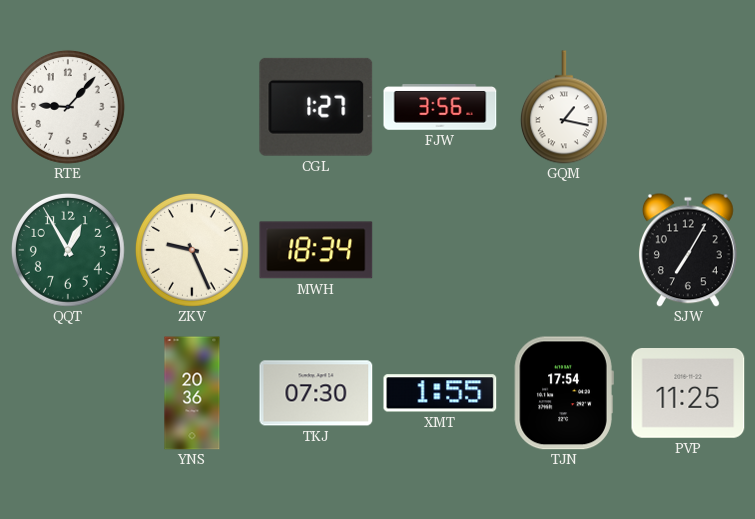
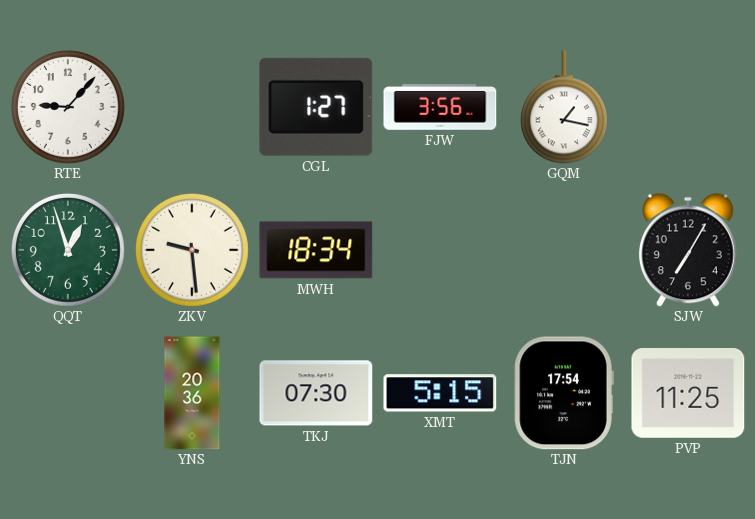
QQT: 12:55 -> 12:57 (68, 250)
ZKV: 9:26 -> 9:29 (192, 250)
XMT: 1:55 -> 5:15 (440, 393)
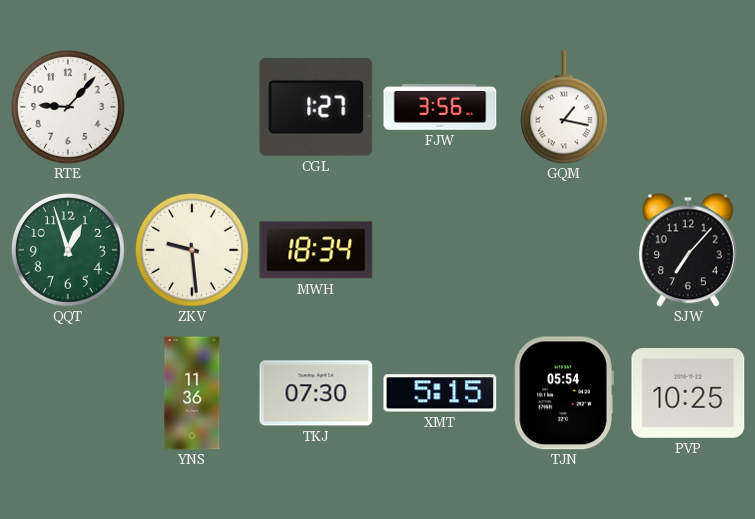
SJW: 7:05 -> 7:07 (688, 250)
YNS: 20:36 -> 11:36 (192, 393)
TJN: 17:54 -> 05:54 (564, 393)
PVP: 11:25 -> 10:25 (688, 394)
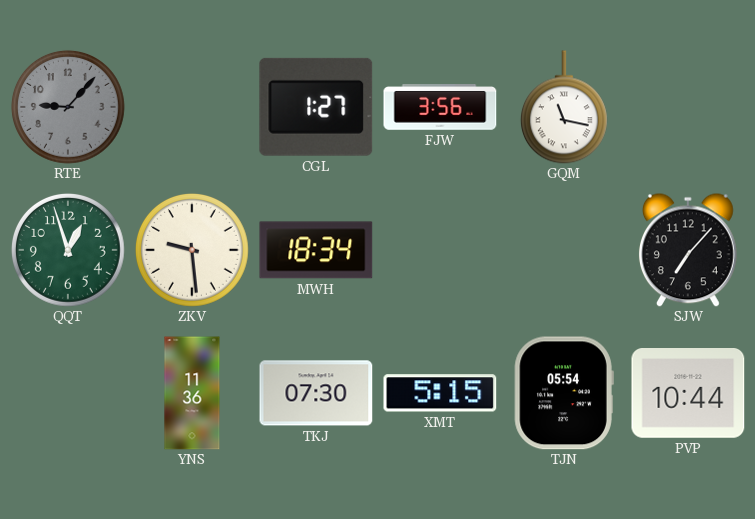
RTE dial: white -> grey (68, 107)
GQM: 1:17 -> 11:17 (564, 107)
PVP: 10:25 -> 10:44 (688, 394)
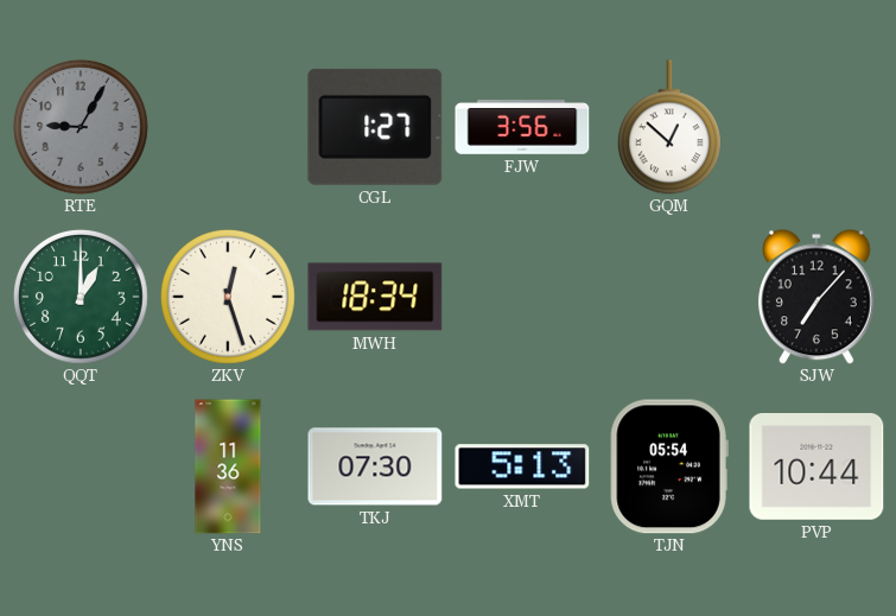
RTE: 9:07 -> 9:05 (81, 127)
GQM: 11:17 -> 12:52 (669, 127)
QQT: 12:57 -> 1:00 (81, 297)
ZKV: 9:29 -> 12:27 (228, 297)
XMT: 5:15 -> 5:13 (522, 466)
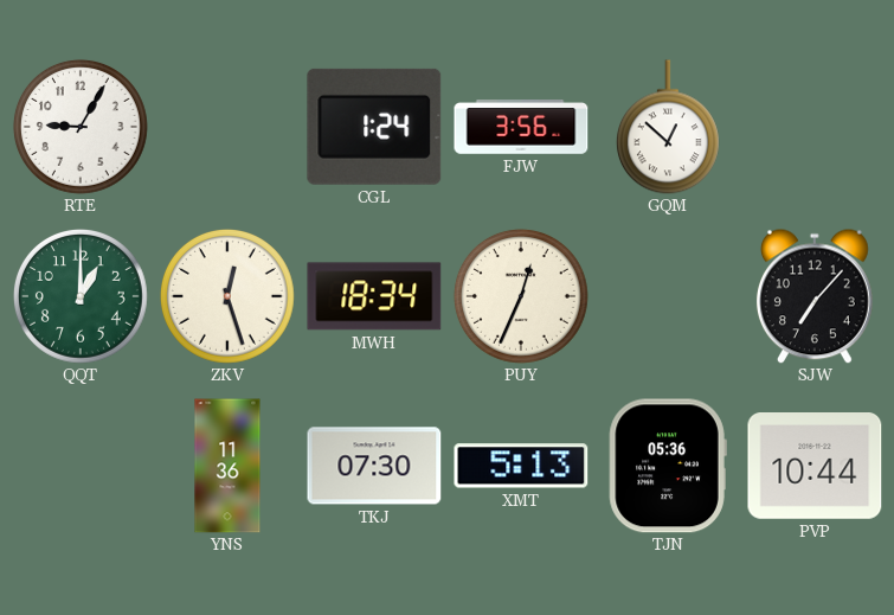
RTE dial: grey -> white (81, 127)
CGL: 1:27 -> 1:24 (374, 127)
PUY: none -> 12:34 (521, 296)
TJN: 05:54 -> 05:36 (668, 466)
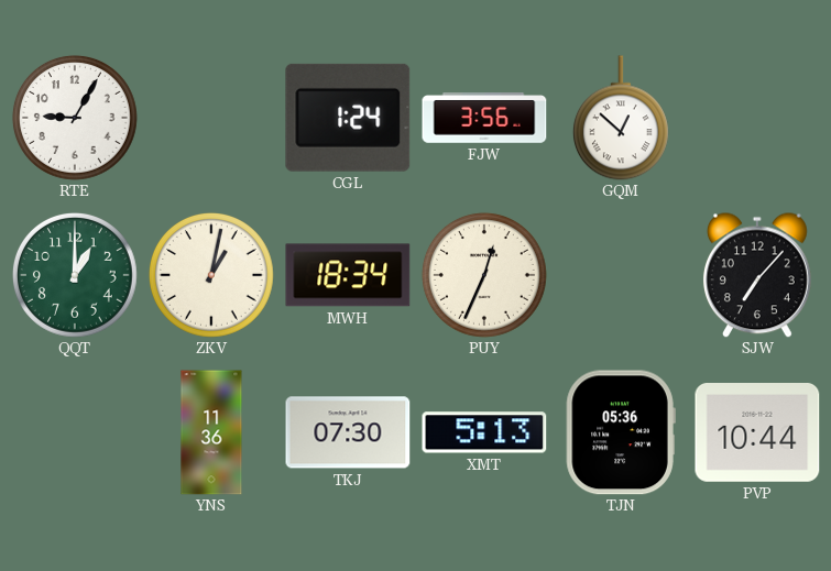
ZKV: 12:27 -> 1:02 (211, 275)
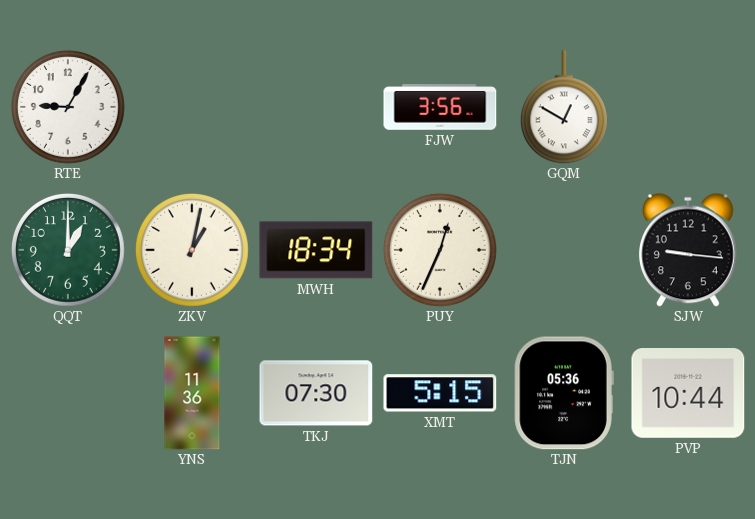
CGL: 1:24 -> none (348, 118)
GQM: 12:52 -> 12:50 (564, 107)
SJW: 7:07 -> 9:16 (688, 250)
XMT: 5:13 -> 5:15 (440, 393)
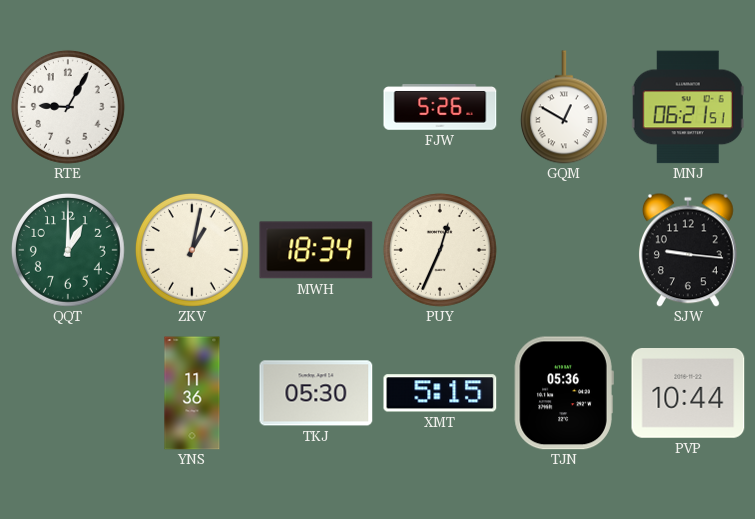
FJW: 3:56 -> 5:26 (440, 107)
MNJ: none -> 06:21 (688, 107)
TKJ: 07:30 -> 05:30 (316, 393)
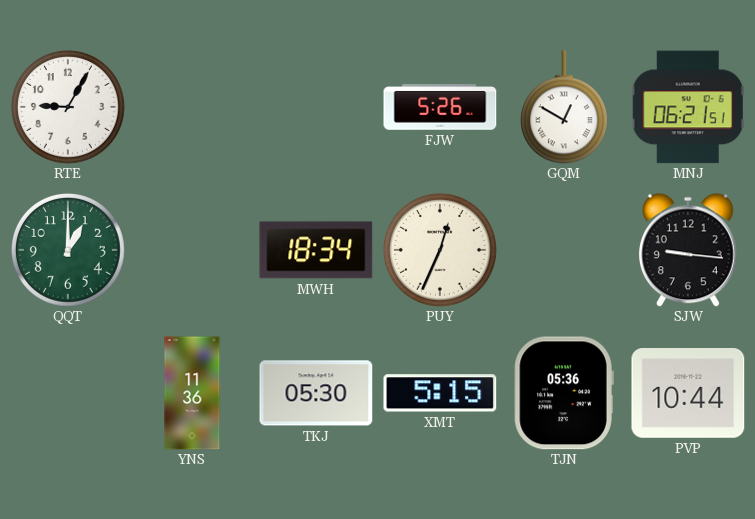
ZKV: 1:02 -> none (192, 250)
